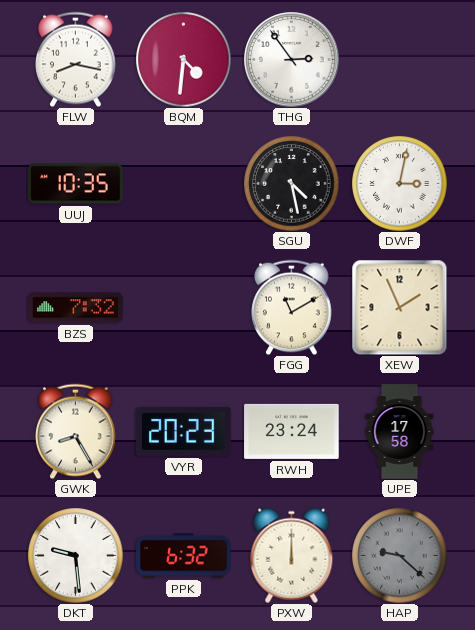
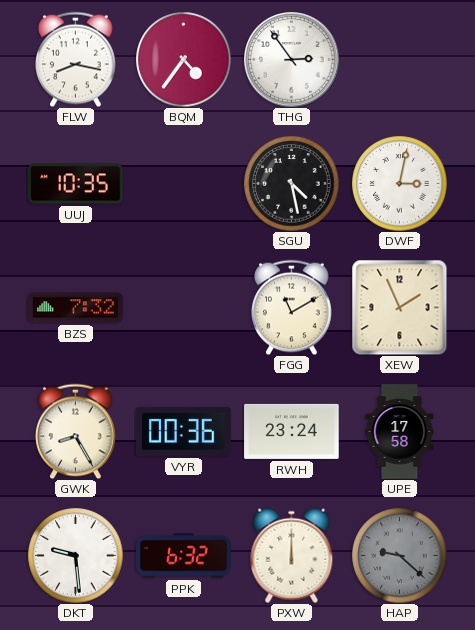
BQM: 4:31 -> 4:36 (183, 59)
VYR: 20:23 -> 00:36 (184, 431)
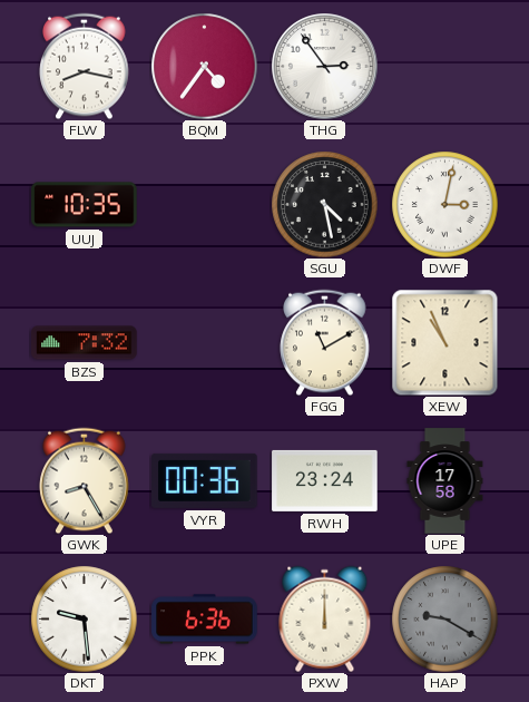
XEW: 1:56 -> 10:56 (444, 342)
PPK: 6:32 -> 6:36 (205, 620)
HAP: 9:22 -> 9:20 (444, 618)
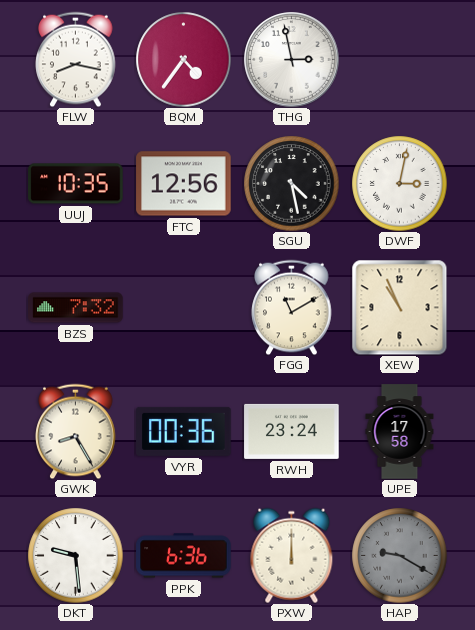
THG: 2:54 -> 2:58 (292, 60)
FTC: none -> 12:56 (184, 184)
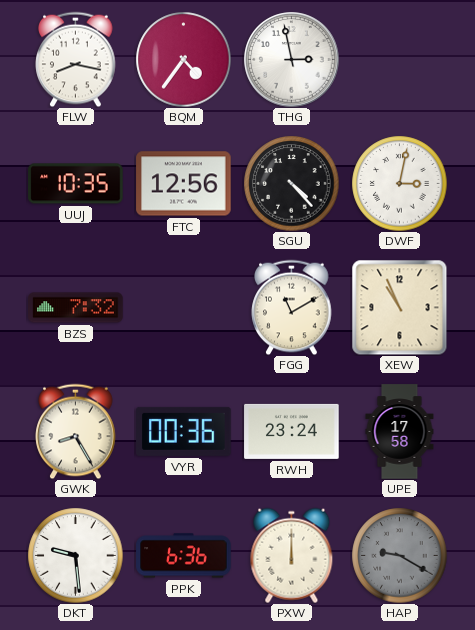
SGU: 4:28 -> 4:23 (291, 183)
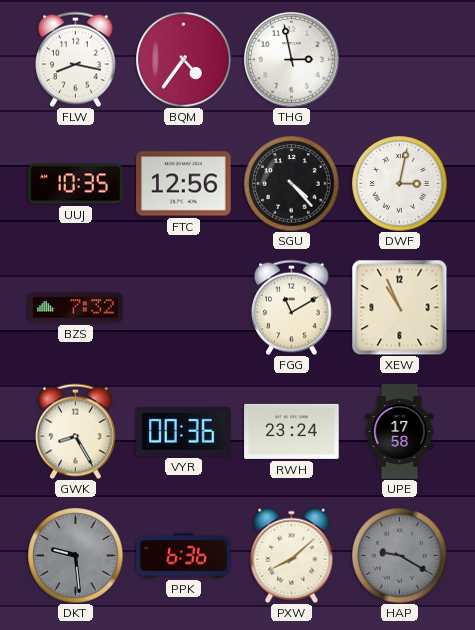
DKT dial: white -> grey (75, 555)
PXW: 12:00 -> 8:08 (292, 555)
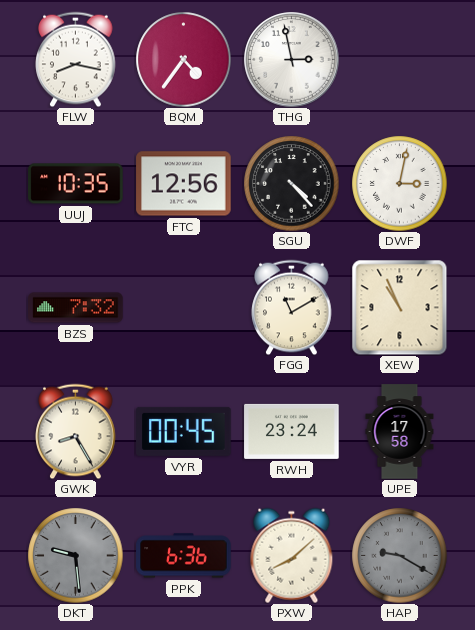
VYR: 00:36 -> 00:45 (184, 431)
